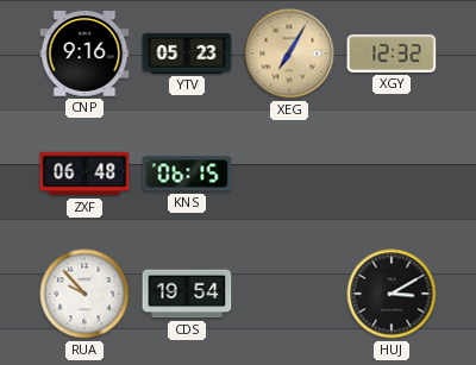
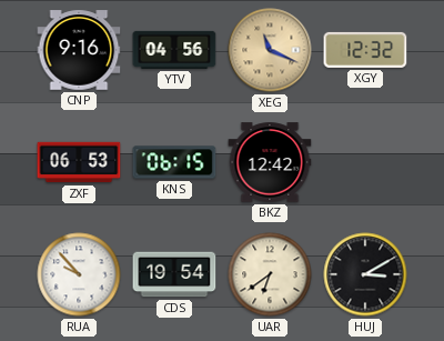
YTV: 05:23 -> 04:56 (174, 50)
XEG: 7:05 -> 11:19 (270, 50)
ZXF: 06:48 -> 06:53 (79, 162)
BKZ: none -> 12:42 (270, 162)
UAR: none -> 6:39 (270, 274)
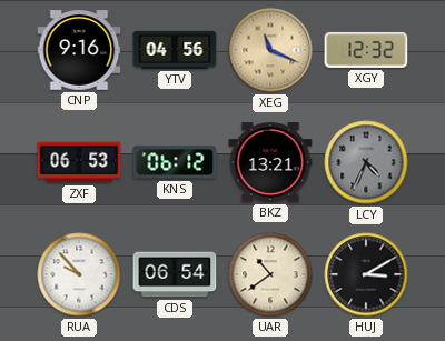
KNS: 06:15 -> 06:12 (175, 162)
BKZ: 12:42 -> 13:21 (270, 162)
LCY: none -> 4:34 (366, 162)
CDS: 19:54 -> 06:54 (175, 274)
UAR: 6:39 -> 10:39 (270, 274)
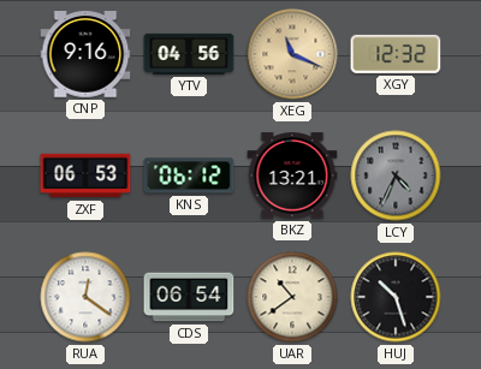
RUA: 9:53 -> 12:21 (85, 297)
HUJ: 3:10 -> 10:27 (396, 297)
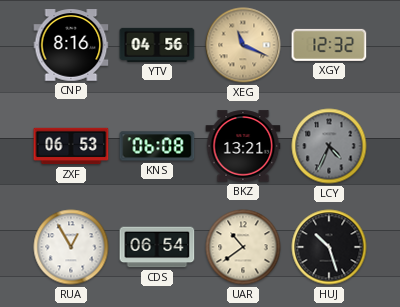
CNP: 9:16 -> 8:16 (71, 45)
KNS: 06:12 -> 06:08 (157, 146)
RUA: 12:21 -> 12:55 (71, 247)
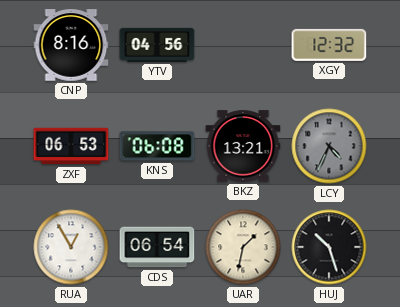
XEG: 11:19 -> none (243, 45)
UAR: 10:39 -> 1:32 (243, 247)
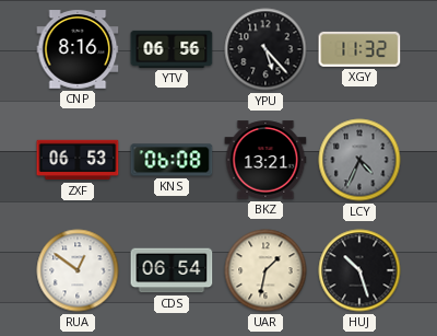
YTV: 04:56 -> 06:56 (172, 49)
YPU: none -> 5:23 (265, 49)
XGY: 12:32 -> 11:32 (359, 49)
RUA: 12:55 -> 12:51 (78, 270)
